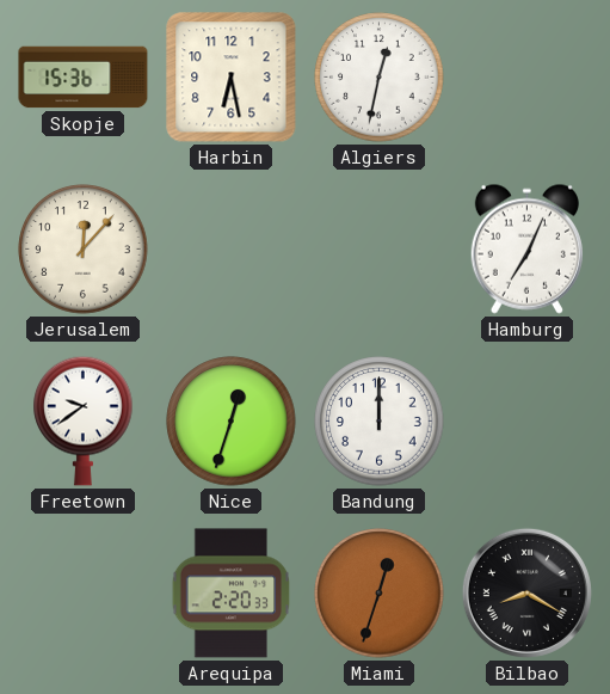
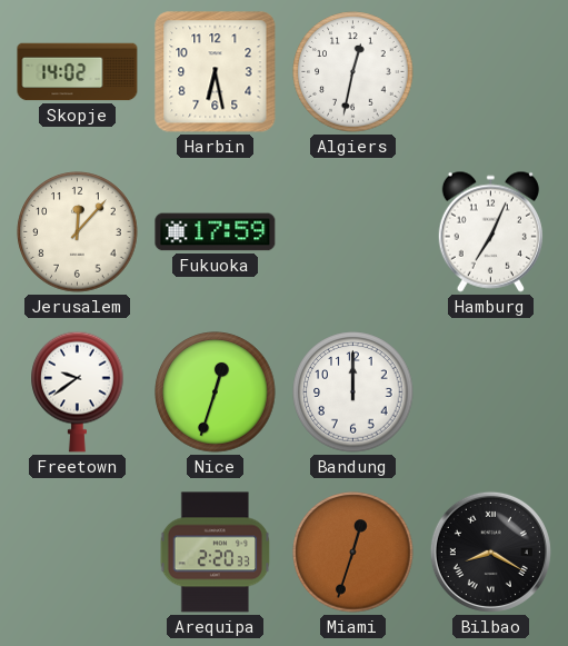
Skopje: 15:36 -> 14:02 (78, 72)
Fukuoka: none -> 17:59 (216, 232)
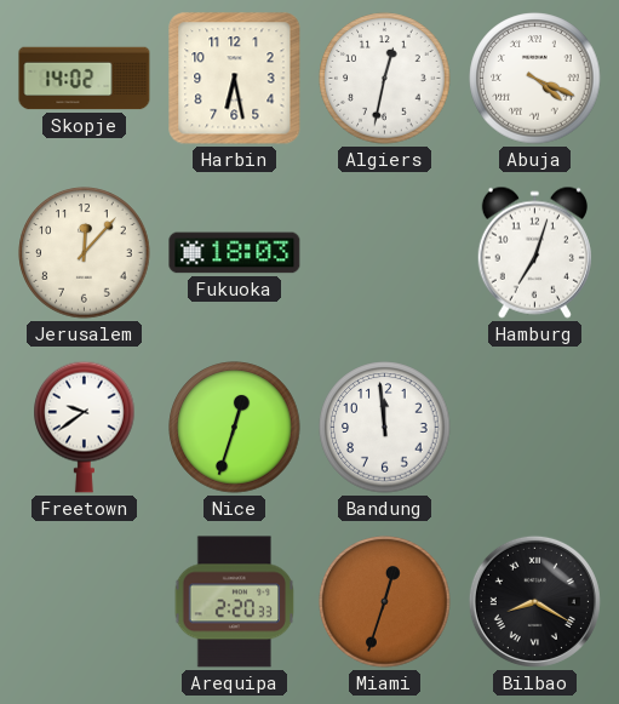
Abuja: none -> 4:19 (535, 79)
Fukuoka: 17:59 -> 18:03 (235, 253)
Hamburg: 7:04 -> 7:03 (534, 252)
Bandung: 12:00 -> 11:59 (385, 428)
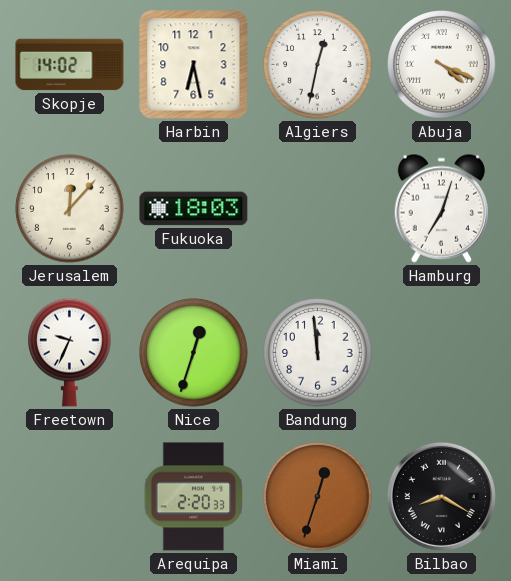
Freetown: 9:39 -> 9:34 (70, 352)
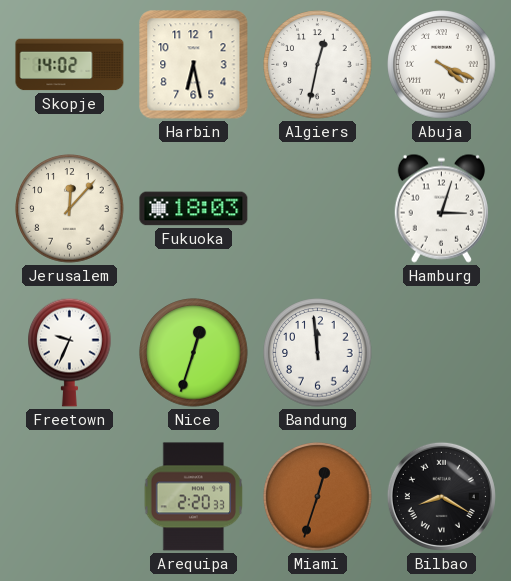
Hamburg: 7:03 -> 3:03 (441, 208)
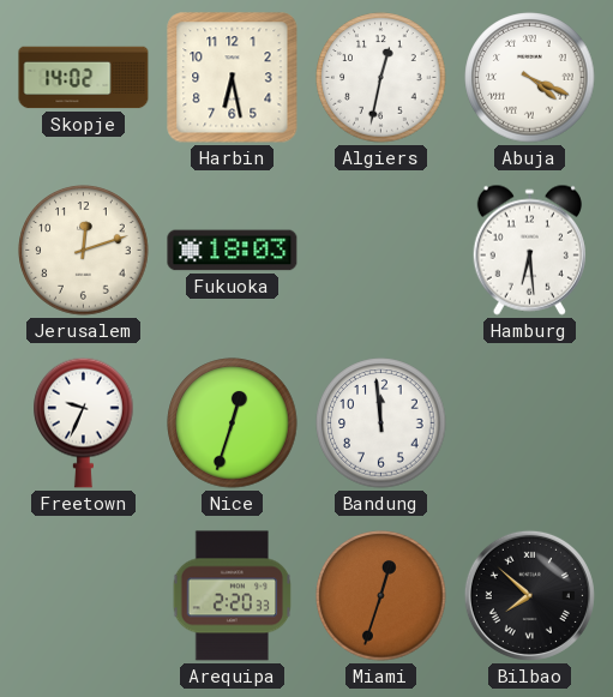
Jerusalem: 12:07 -> 12:12 (84, 251)
Hamburg: 3:03 -> 6:29 (529, 250)
Bilbao: 8:20 -> 7:52 (529, 595)
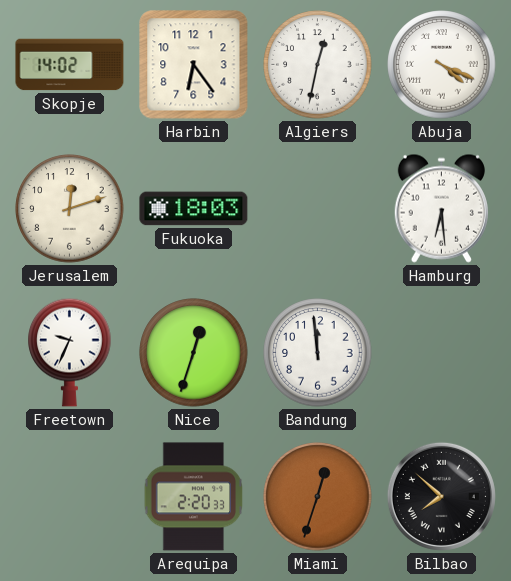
Harbin: 6:28 -> 6:24 (194, 65)
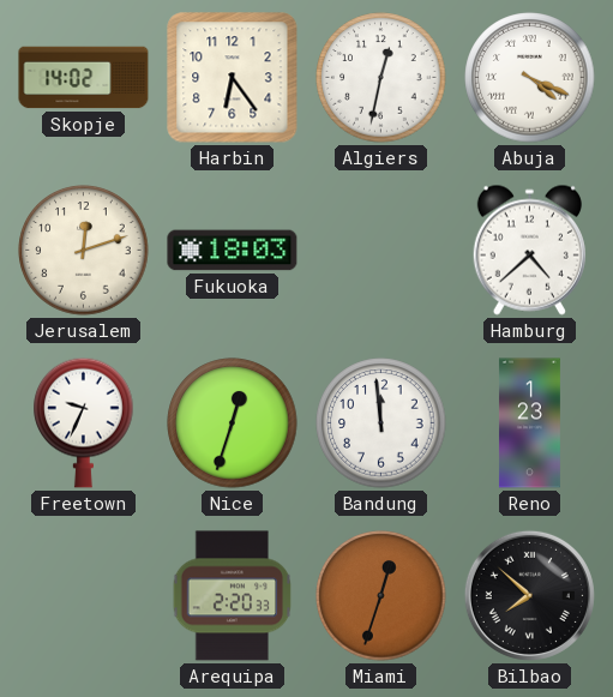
Hamburg: 6:29 -> 4:38 (529, 250)
Reno: none -> 1:23 (529, 423)
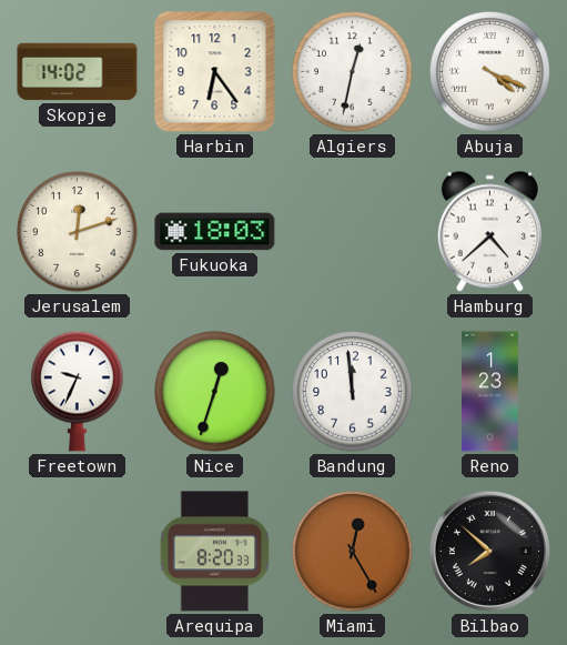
Arequipa: 2:20 -> 8:20 (215, 552)
Miami: 12:33 -> 12:25 (353, 552)
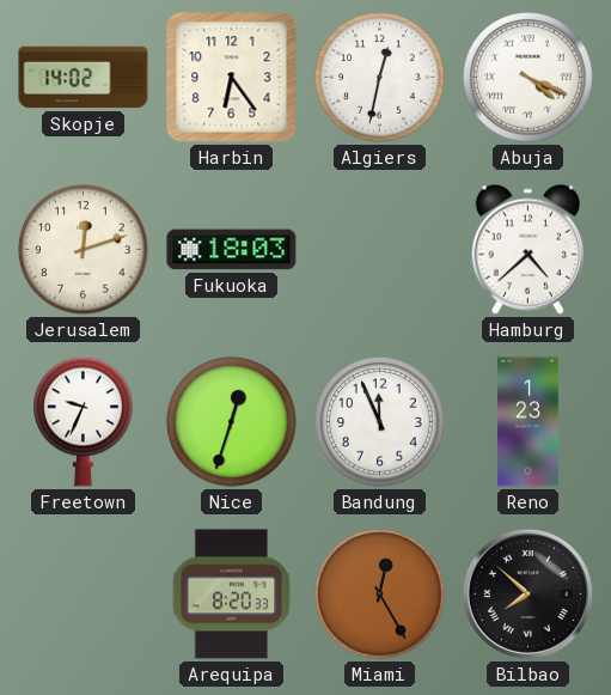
Bandung: 11:59 -> 11:56 (380, 422)
